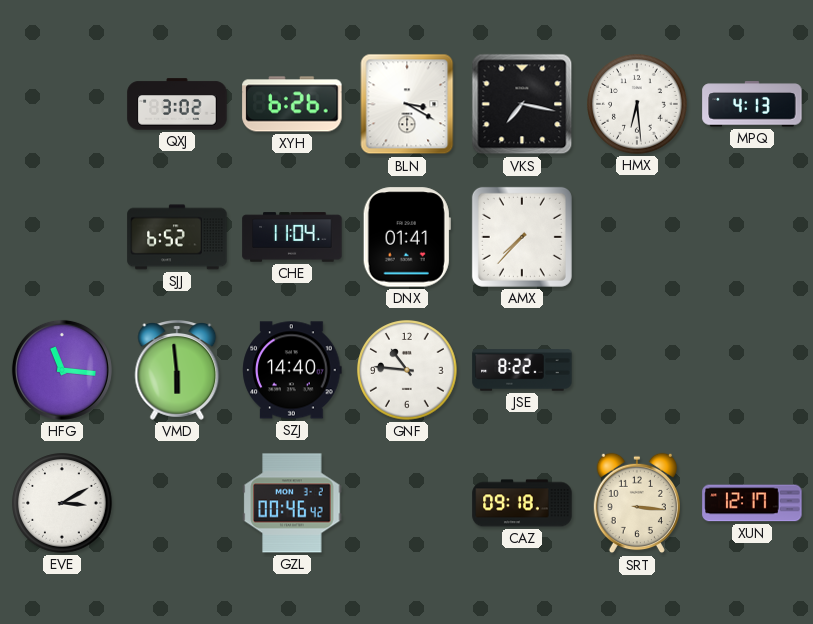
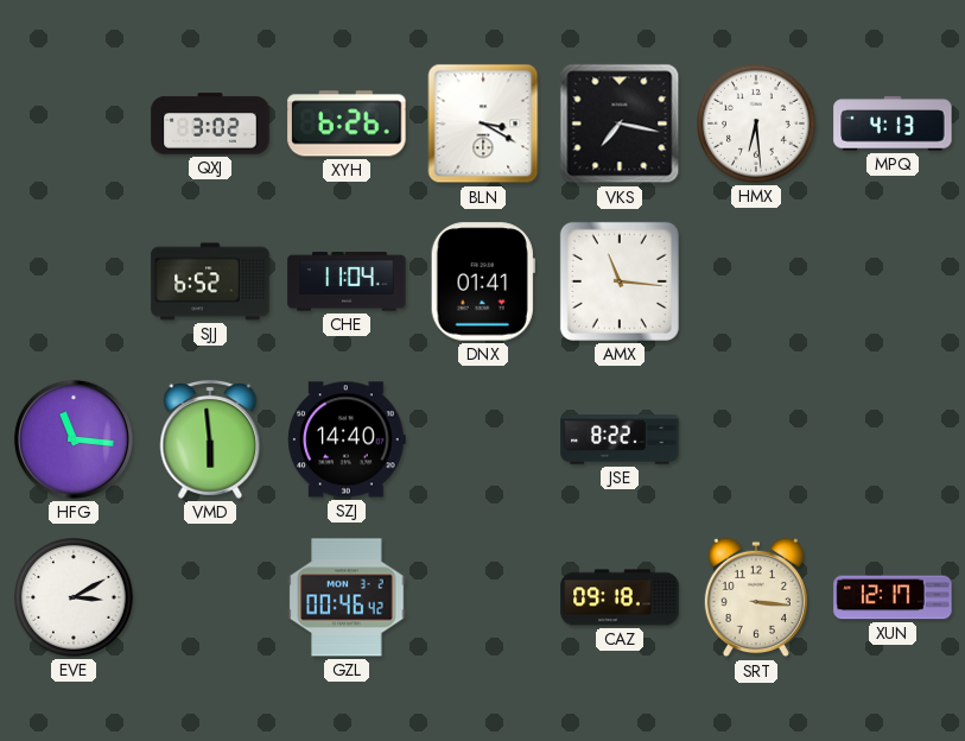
AMX: 7:37 -> 11:16 (620, 281)
GNF: 10:46 -> none (407, 370)
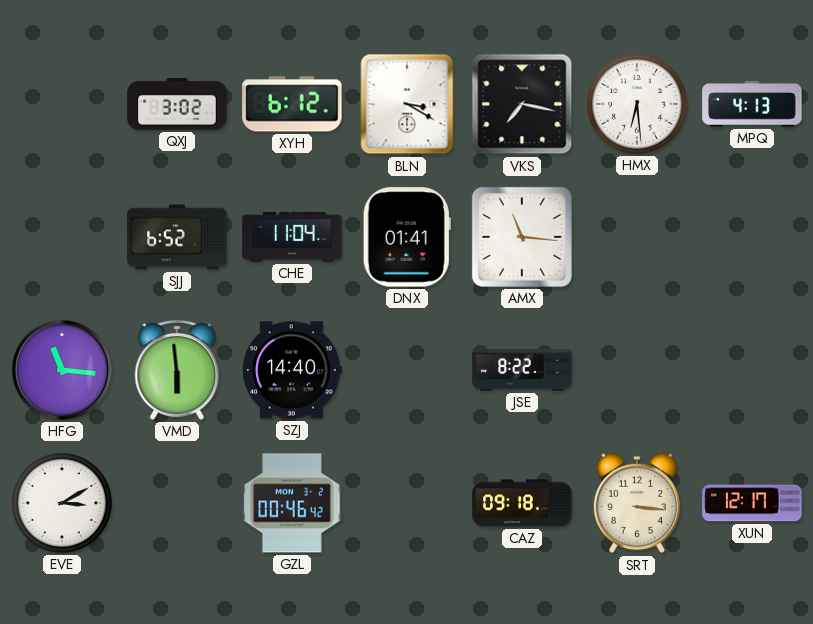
XYH: 6:26 -> 6:12 (292, 104)
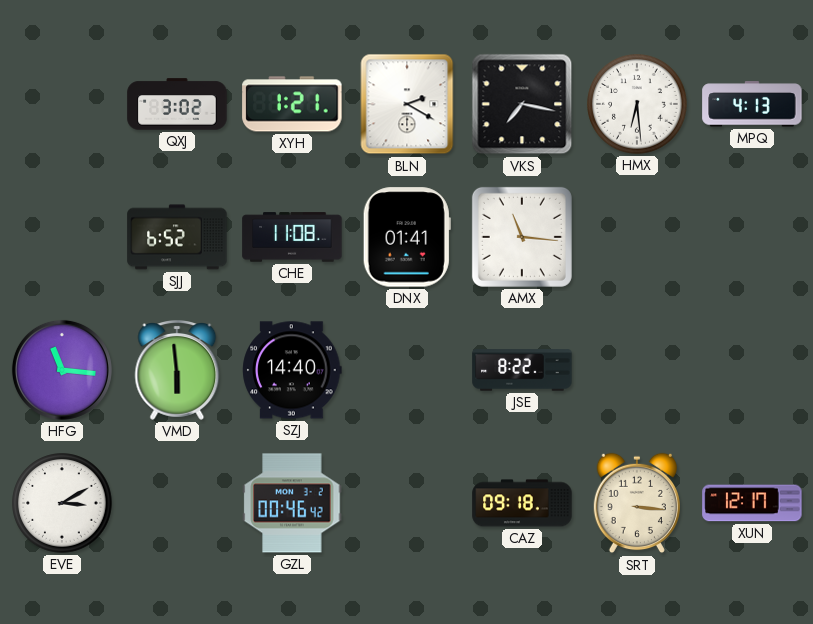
XYH: 6:12 -> 1:21 (292, 104)
BLN: 3:20 -> 2:20 (407, 104)
CHE: 11:04 -> 11:08 (292, 237)
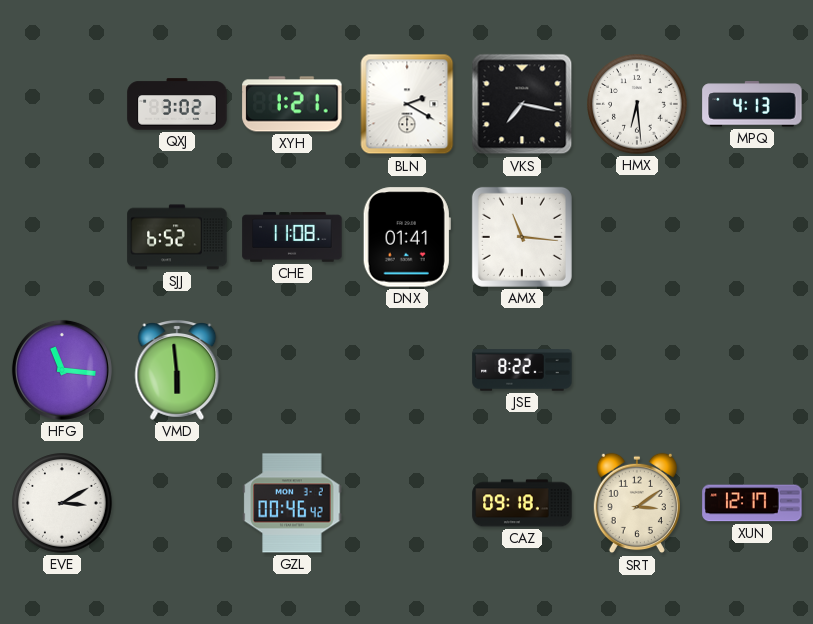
SZJ: 14:40 -> none (292, 370)
SRT: 3:16 -> 3:09 (637, 503)
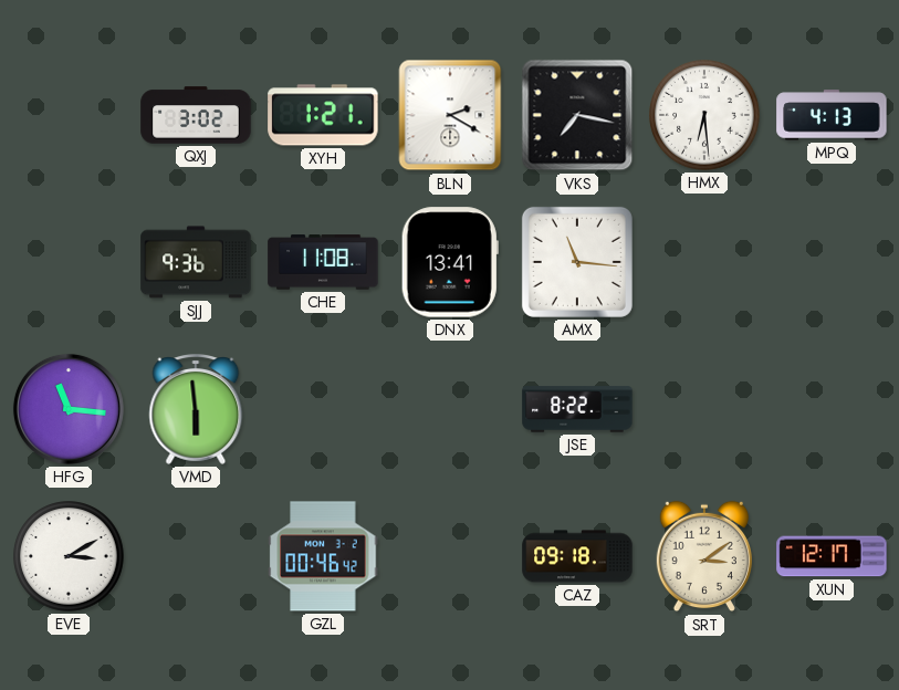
SJJ: 6:52 -> 9:36 (196, 262)
DNX: 01:41 -> 13:41 (450, 262)
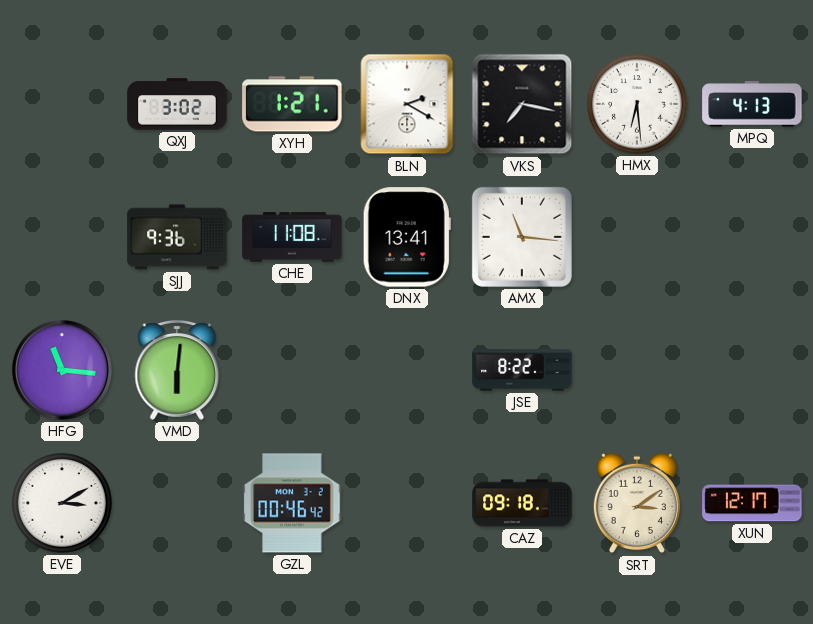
VMD: 5:59 -> 6:01 (177, 371)
